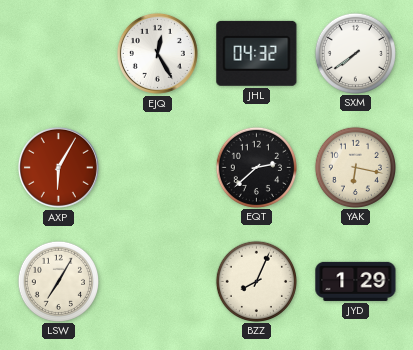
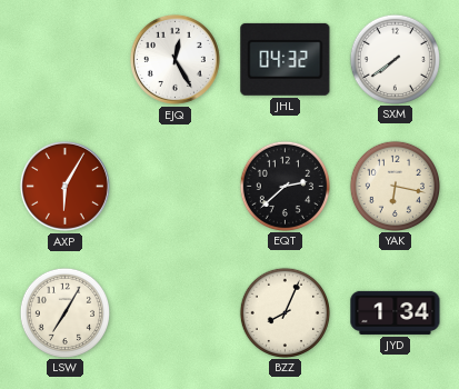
JYD: 1:29 -> 1:34 (396, 312)
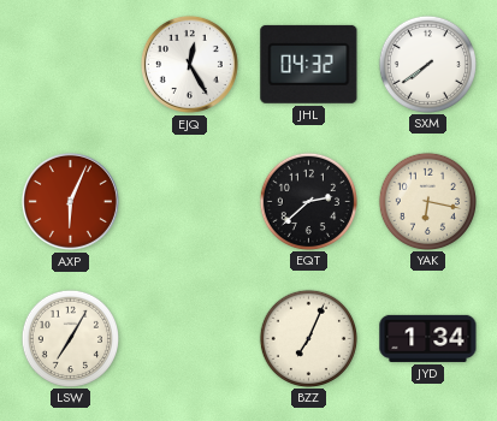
AXP: 6:05 -> 6:04 (70, 201)
BZZ: 8:04 -> 7:04 (308, 338)
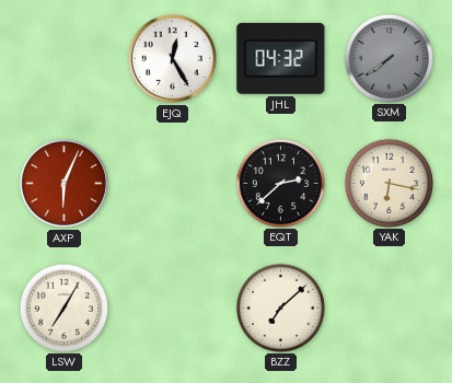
SXM dial: white -> grey (389, 58)
BZZ: 7:04 -> 7:08 (280, 307)
JYD: 1:34 -> none (428, 338)
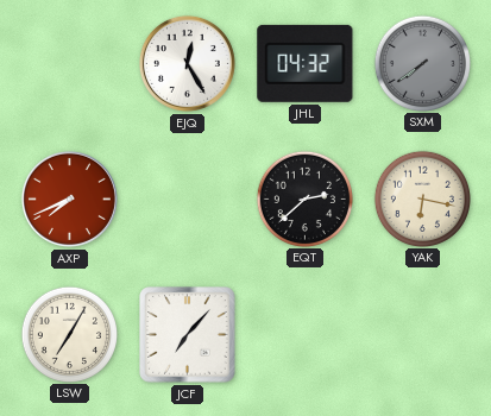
AXP: 6:04 -> 7:41 (69, 198)
JCF: none -> 7:07 (188, 335)
BZZ: 7:08 -> none (280, 307)
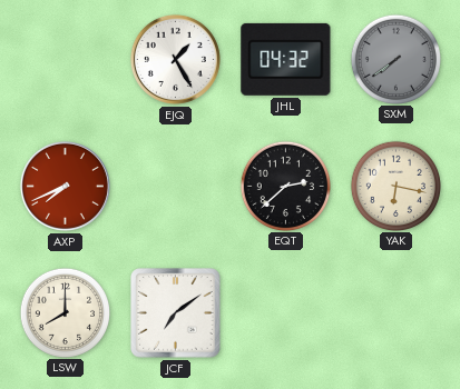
EJQ: 12:25 -> 1:25 (175, 59)
LSW: 7:05 -> 8:00 (65, 312)
JCF: 7:07 -> 7:09 (176, 313)
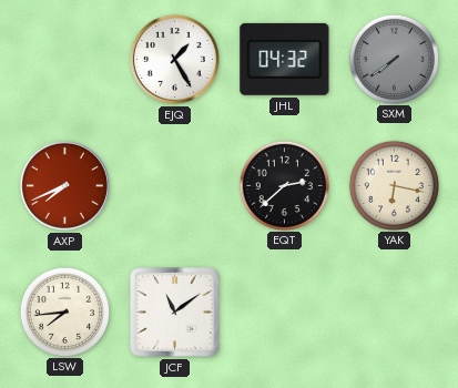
LSW: 8:00 -> 7:44 (64, 312)
JCF: 7:09 -> 11:09 (175, 313)
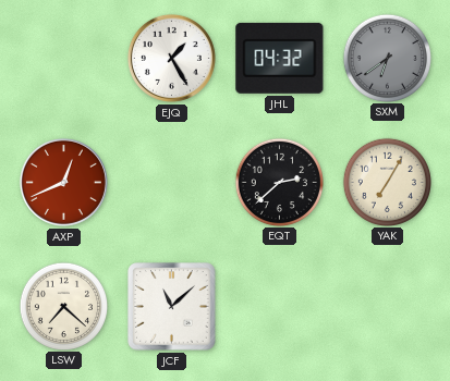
SXM: 7:39 -> 6:39 (387, 58)
AXP: 7:41 -> 12:41 (63, 182)
YAK: 6:17 -> 7:05 (387, 182)
LSW: 7:44 -> 7:22 (63, 306)
JCF: 11:09 -> 11:08 (172, 307)
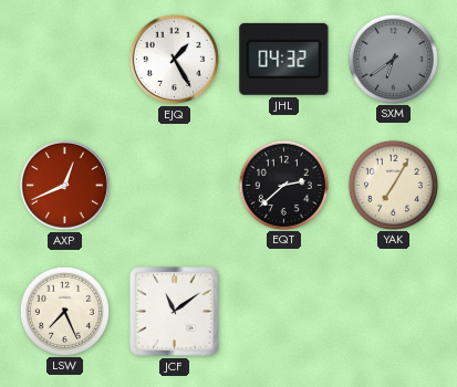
LSW: 7:22 -> 7:26 (64, 311)
JCF: 11:08 -> 11:09 (175, 312)
